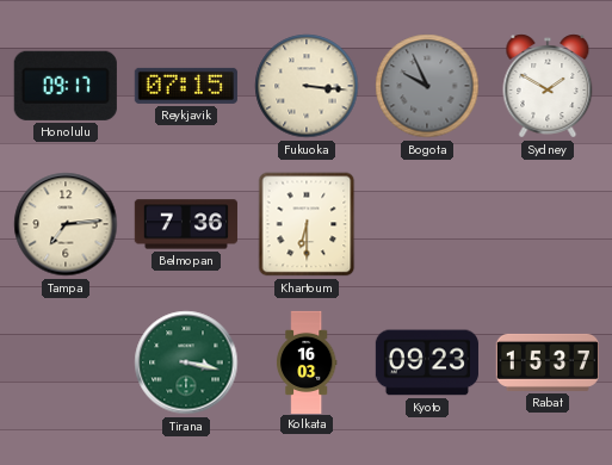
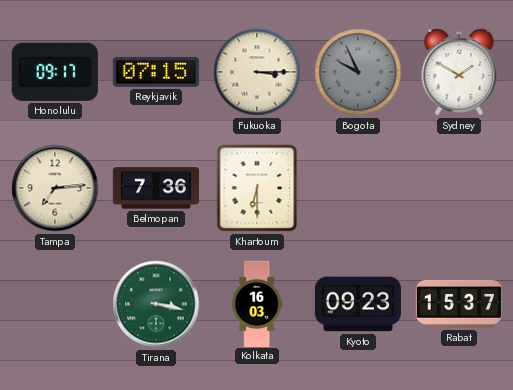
Fukuoka: 3:16 -> 3:15 (257, 72)
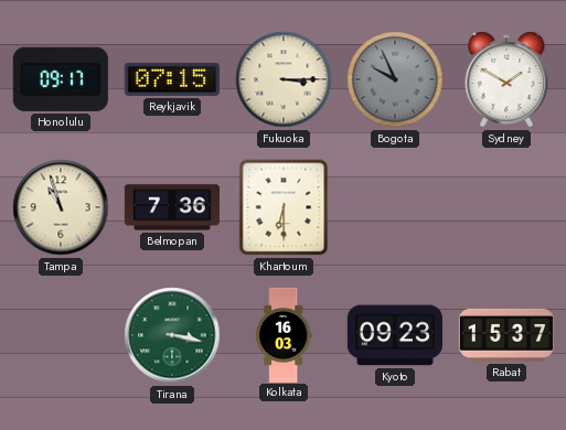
Tampa: 7:14 -> 10:57 (61, 207)
